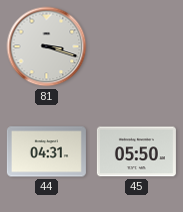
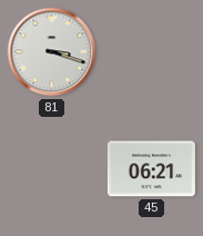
44: 04:31 -> none (46, 152)
45: 05:50 -> 06:21 (151, 169)
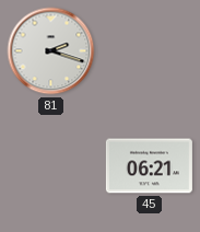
81: 3:18 -> 2:18 (51, 51)
